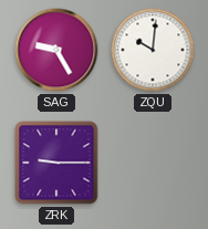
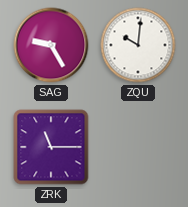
ZRK: 9:15 -> 11:15 (51, 147)
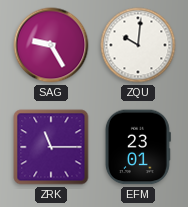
EFM: none -> 23:01 (138, 147)
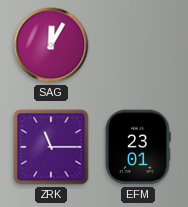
SAG: 9:25 -> 12:05 (51, 45)
ZQU: 10:01 -> none (138, 45)
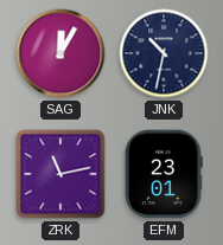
JNK: none -> 10:32 (164, 53)
ZRK: 11:15 -> 11:13 (60, 174)
